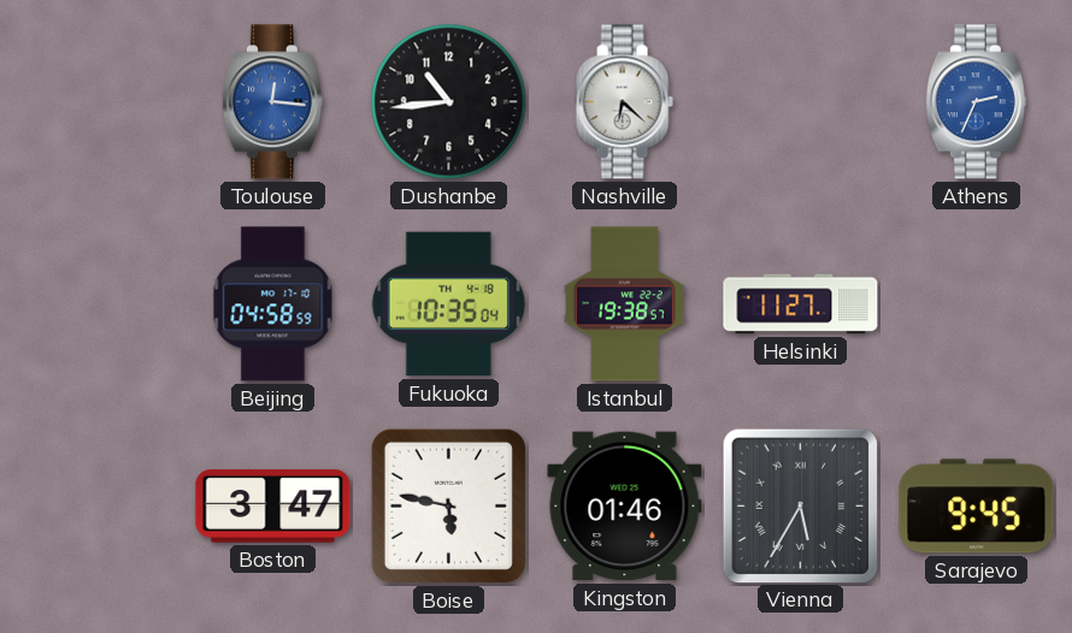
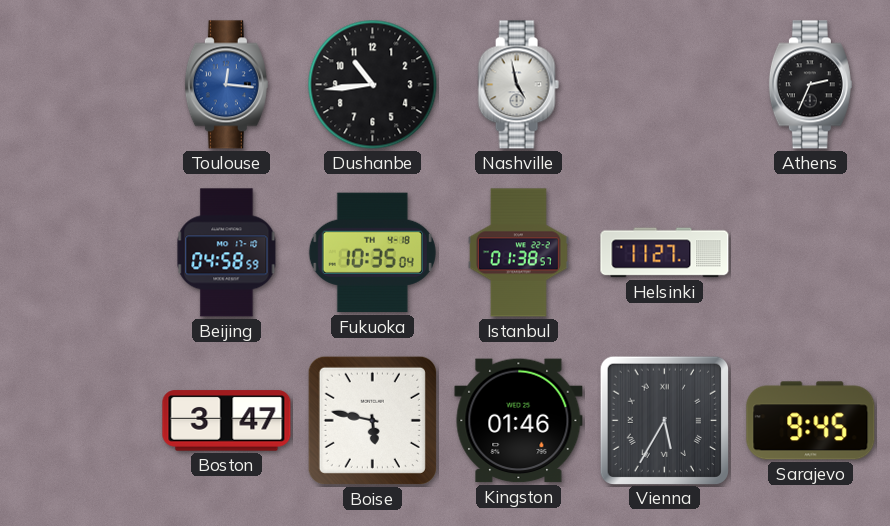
Nashville: 6:22 -> 4:58 (518, 85)
Athens dial: blue -> black (810, 85)
Istanbul: 19:38 -> 01:38 (518, 253)
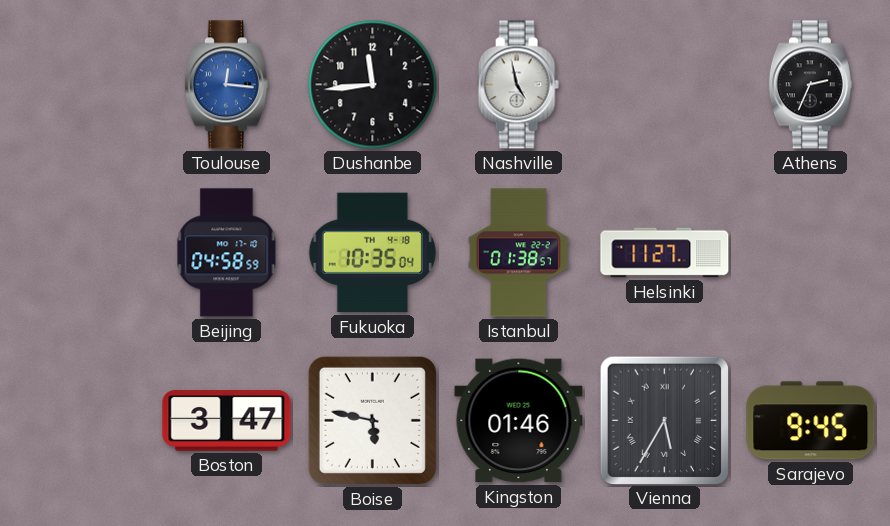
Dushanbe: 10:44 -> 11:44 (373, 85)
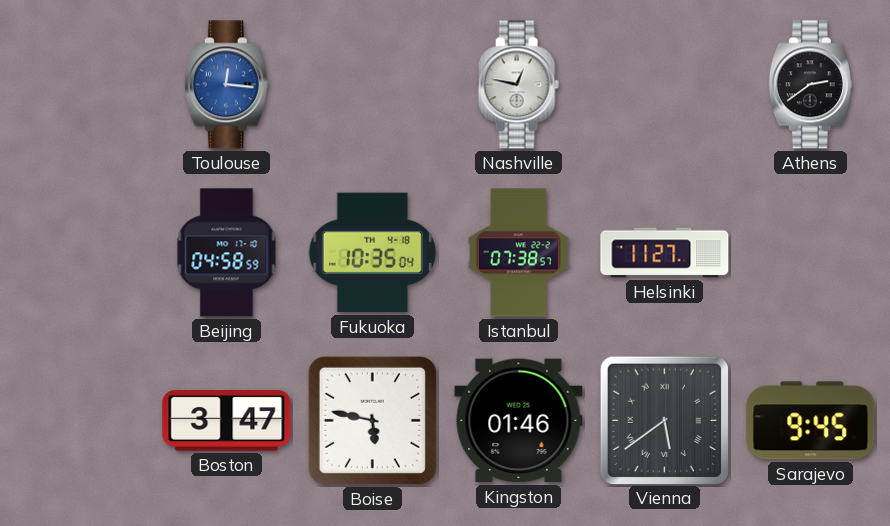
Dushanbe: 11:44 -> none (373, 85)
Nashville: 4:58 -> 12:47 (518, 85)
Athens: 2:34 -> 2:39 (810, 85)
Istanbul: 01:38 -> 07:38 (518, 253)
Vienna: 5:35 -> 5:39 (664, 420)
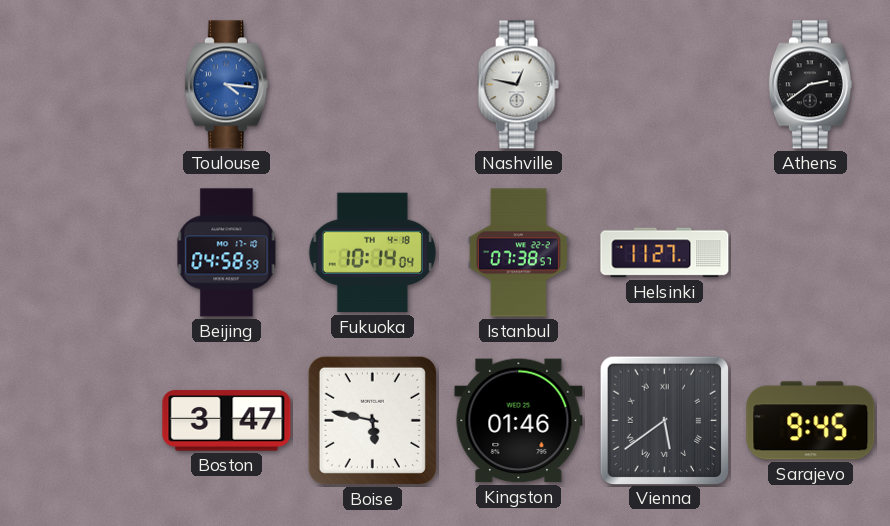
Toulouse: 12:16 -> 4:16 (226, 85)
Fukuoka: 10:35 -> 10:14 (372, 253)
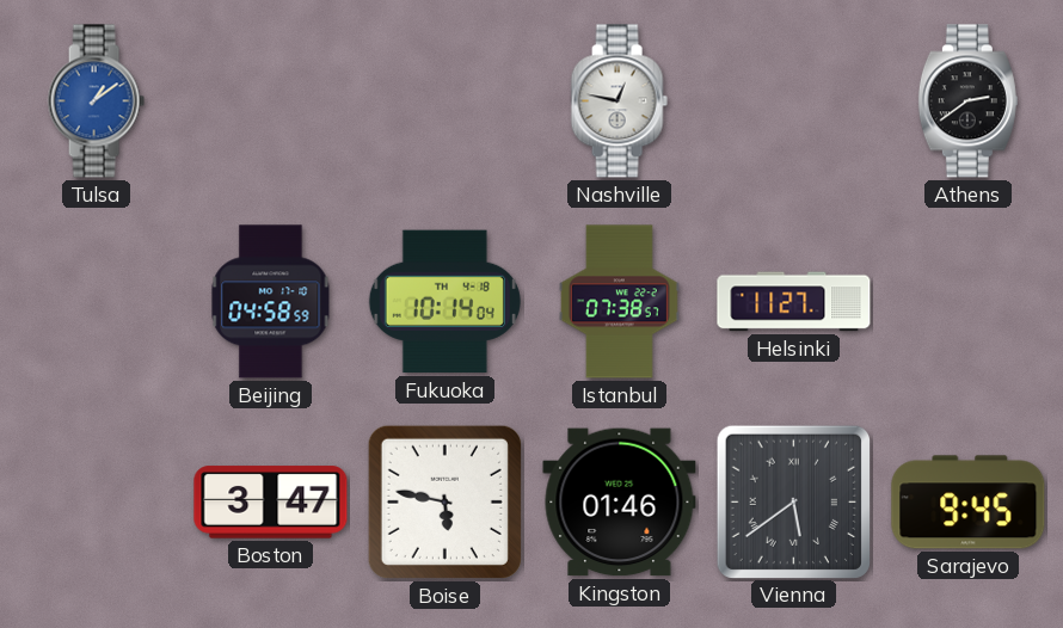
Tulsa: none -> 1:09 (96, 101)
Toulouse: 4:16 -> none (226, 85)
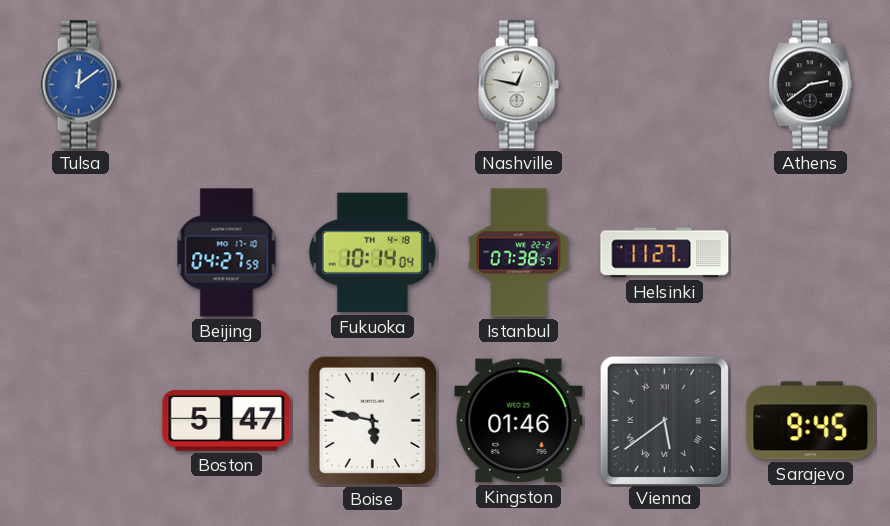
Tulsa: 1:09 -> 12:09 (80, 85)
Beijing: 04:58 -> 04:27 (227, 253)
Boston: 3:47 -> 5:47 (227, 421)
